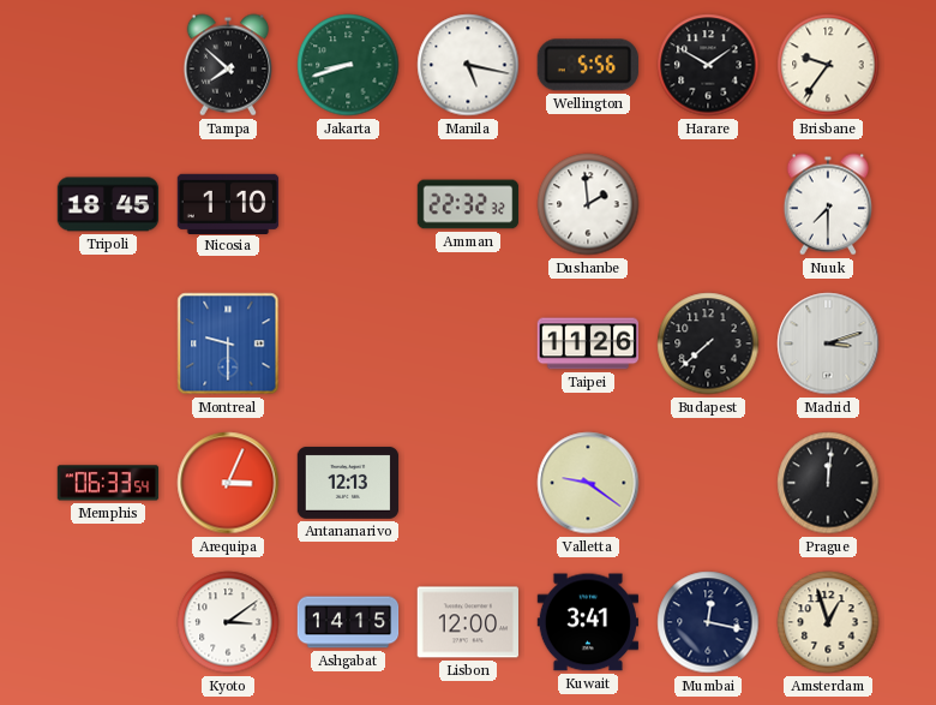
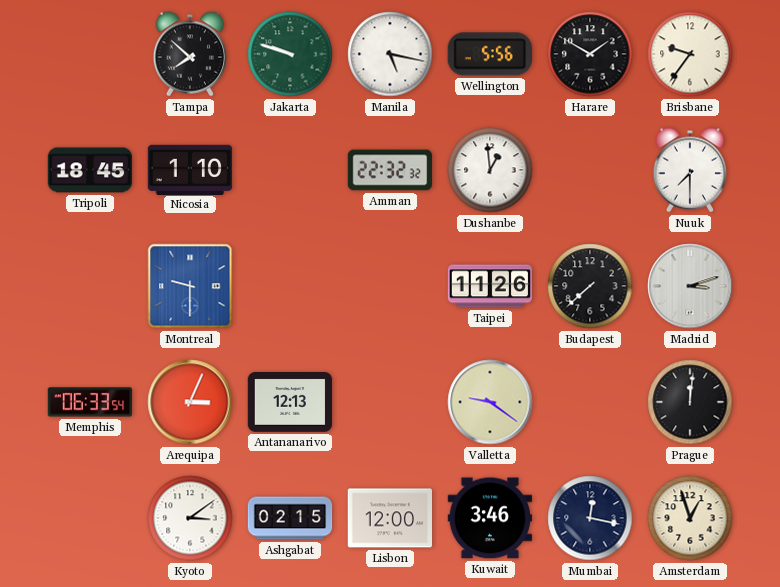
Jakarta: 8:42 -> 9:48 (290, 54)
Dushanbe: 1:59 -> 12:59 (490, 170)
Ashgabat: 14:15 -> 02:15 (290, 518)
Kuwait: 3:41 -> 3:46 (490, 518)
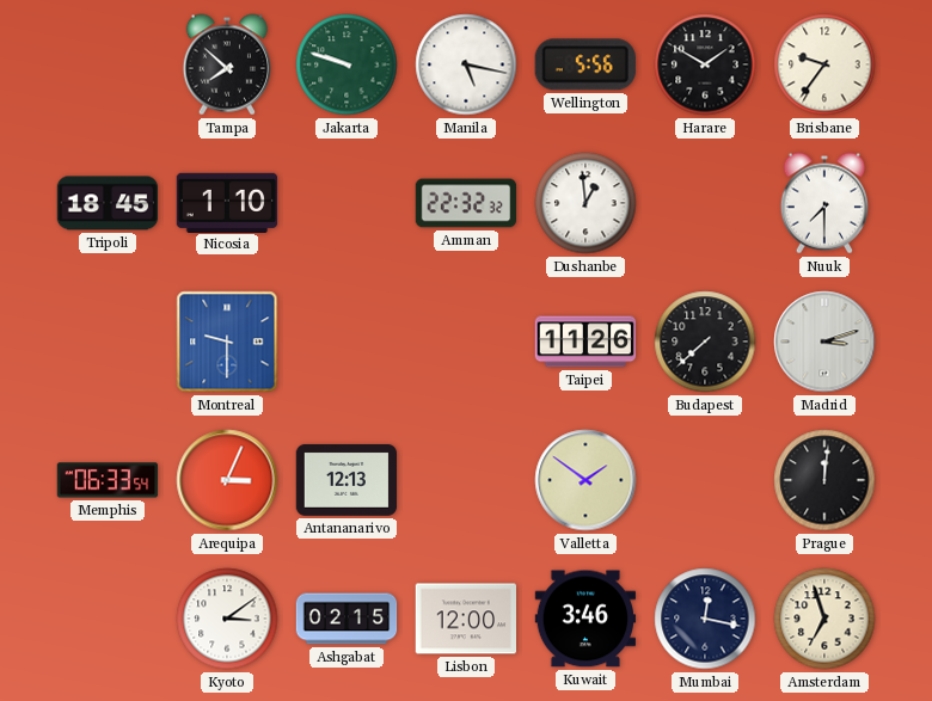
Valletta: 9:21 -> 1:51 (585, 480)
Amsterdam: 12:57 -> 6:57 (824, 619)
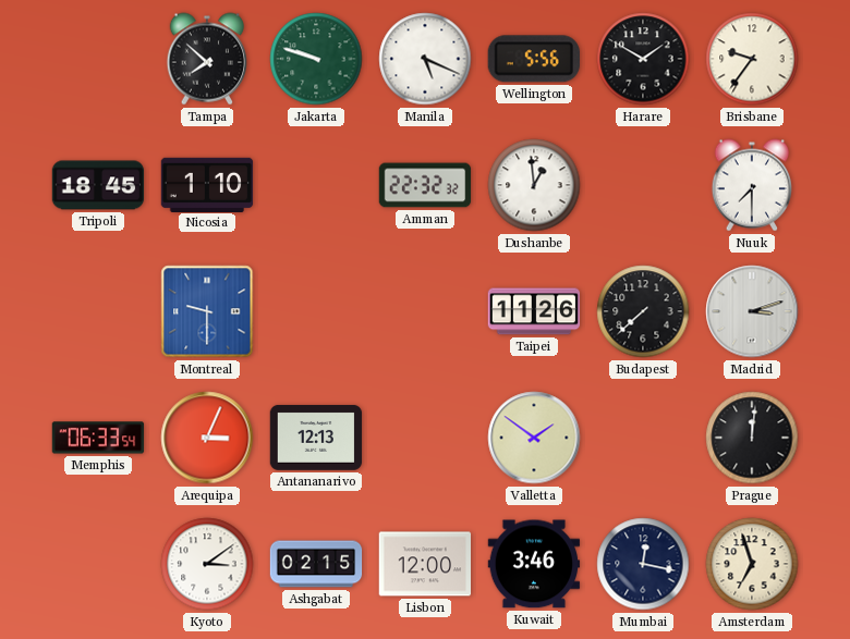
Manila: 5:17 -> 5:19 (425, 59)
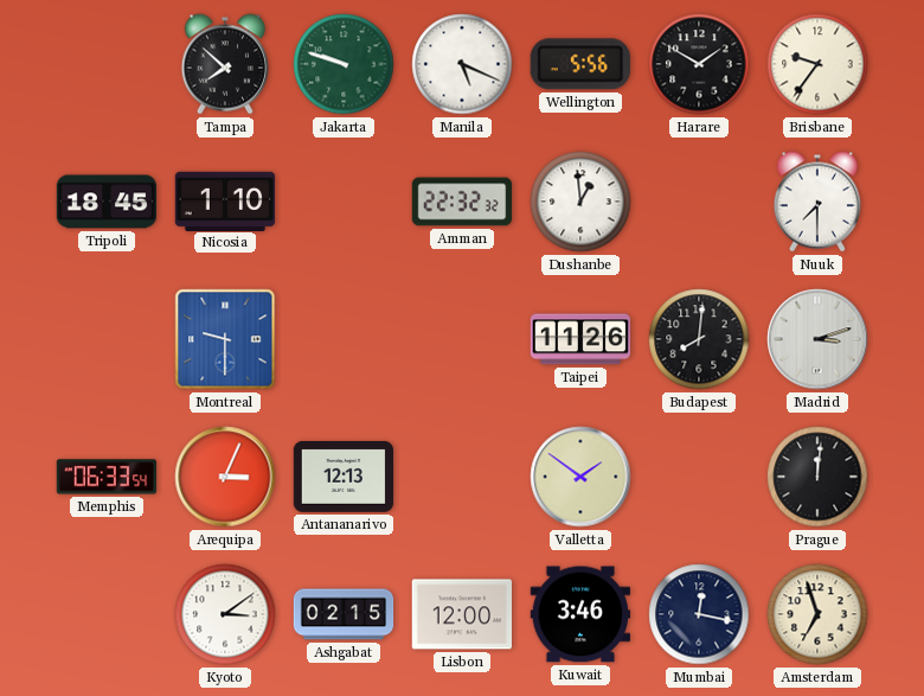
Budapest: 7:38 -> 8:01 (699, 339)
